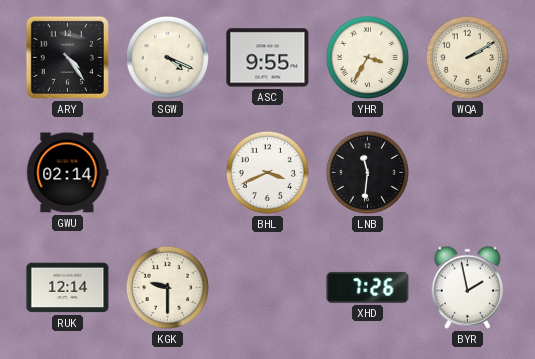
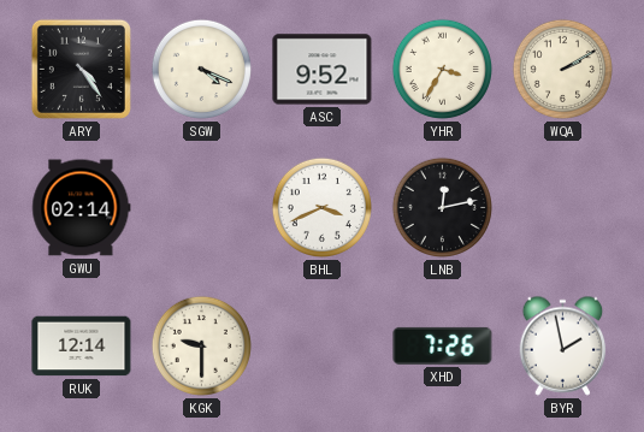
ASC: 9:55 -> 9:52 (323, 70)
LNB: 11:31 -> 12:13 (442, 207)
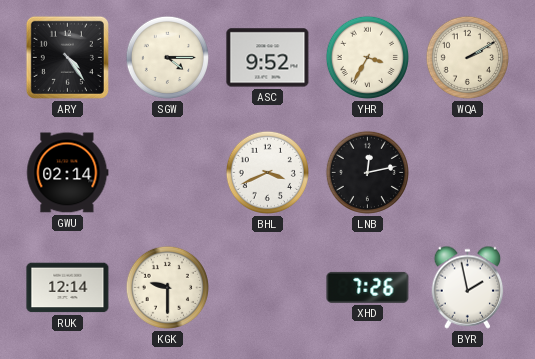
SGW: 4:19 -> 4:15 (167, 57)
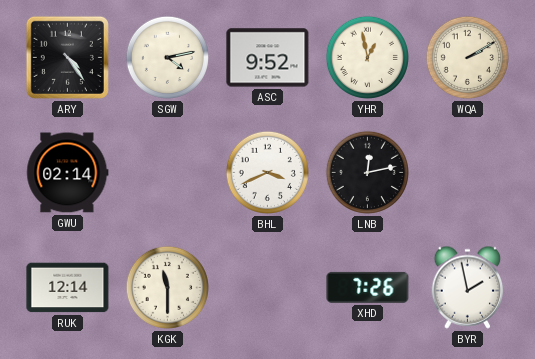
SGW: 4:15 -> 4:13 (167, 57)
YHR: 3:35 -> 12:58 (367, 57)
KGK: 9:30 -> 11:30 (167, 287)
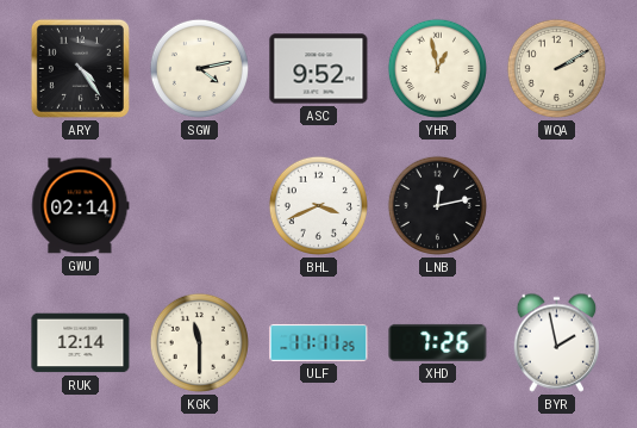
ULF: none -> 11:11 (319, 342)
